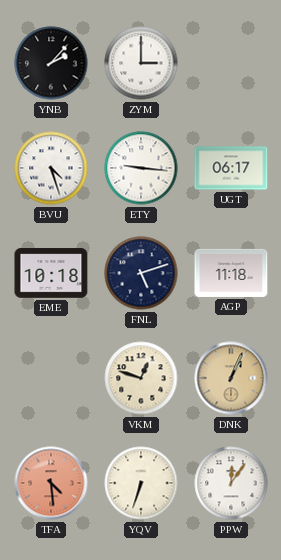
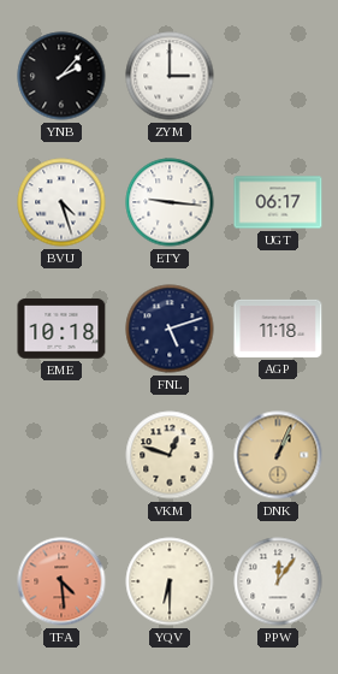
YQV: 6:33 -> 6:30 (170, 581)
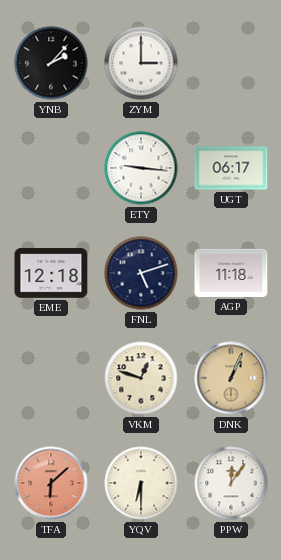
BVU: 4:27 -> none (61, 202)
EME: 10:18 -> 12:18 (51, 273)
TFA: 4:29 -> 6:08 (51, 483)
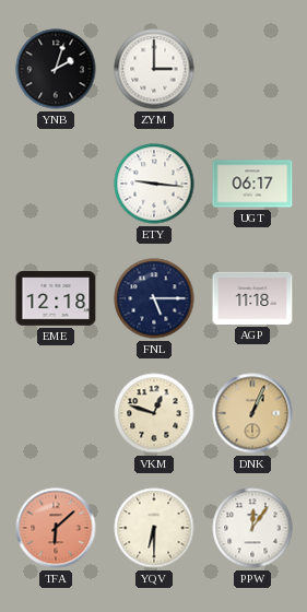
YNB: 2:07 -> 2:03 (56, 69)
FNL: 5:12 -> 5:15 (154, 298)
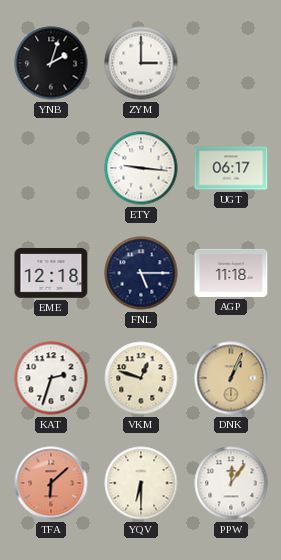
KAT: none -> 2:33 (51, 378)
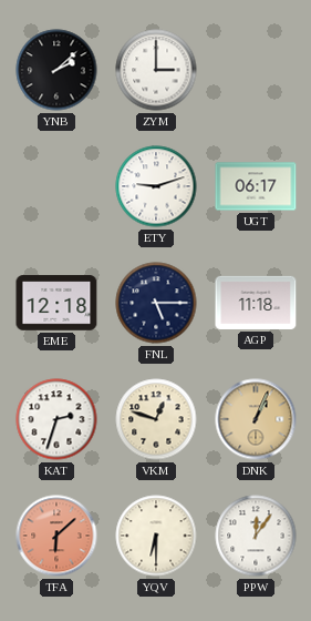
YNB: 2:03 -> 2:08 (56, 70)
ETY: 9:16 -> 9:12 (156, 186)
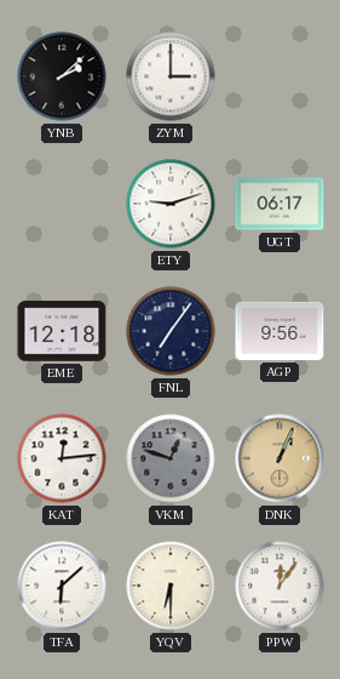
FNL: 5:15 -> 7:06 (171, 331)
AGP: 11:18 -> 9:56 (280, 331)
KAT: 2:33 -> 12:14 (62, 458)
VKM dial: cream -> grey (171, 458)
TFA dial: salmon -> white (62, 586)
